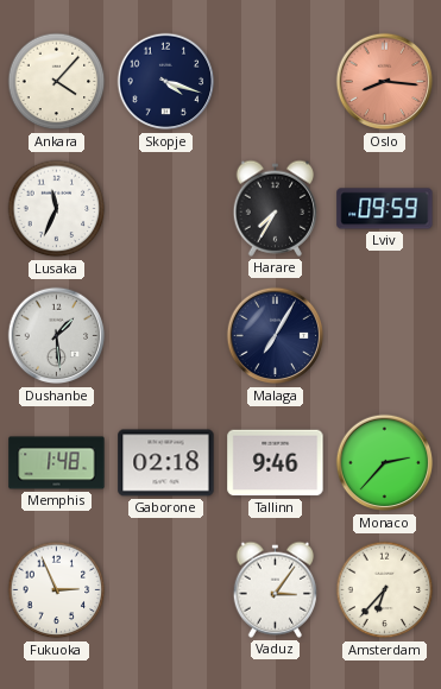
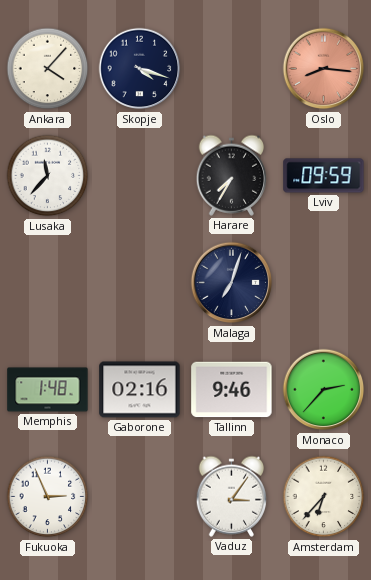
Lusaka: 11:34 -> 11:37 (48, 176)
Dushanbe: 1:29 -> none (57, 336)
Malaga: 7:05 -> 7:03 (232, 283)
Gaborone: 02:18 -> 02:16 (140, 390)
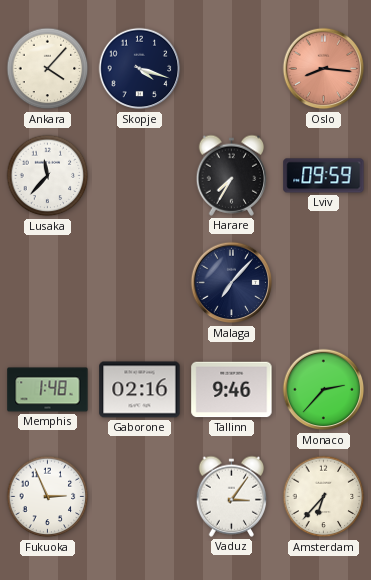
Malaga: 7:03 -> 7:07 (232, 283)
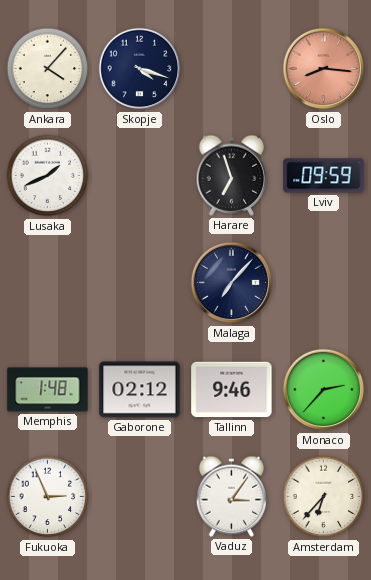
Lusaka: 11:37 -> 1:41 (48, 176)
Harare: 7:35 -> 6:57 (232, 175)
Gaborone: 02:16 -> 02:12 (140, 390)
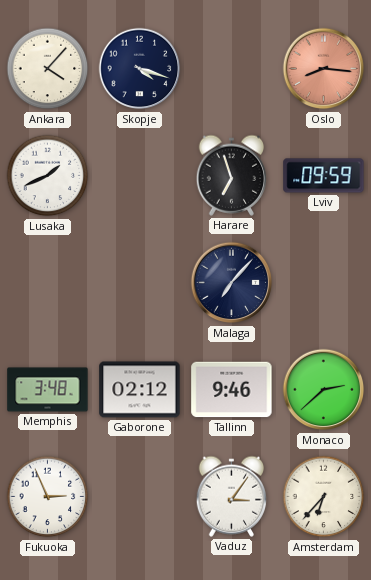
Memphis: 1:48 -> 3:48 (48, 390)
Monaco: 2:37 -> 2:38 (324, 390)
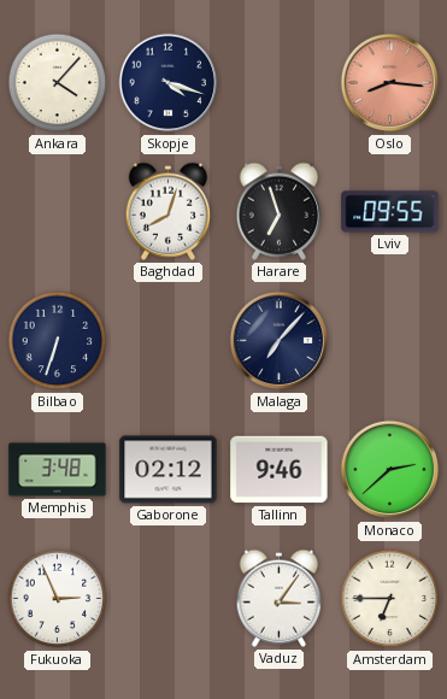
Lusaka: 1:41 -> none (48, 176)
Baghdad: none -> 8:03 (169, 211)
Lviv: 09:59 -> 09:55 (390, 212)
Bilbao: none -> 6:33 (58, 341)
Amsterdam: 6:37 -> 6:45 (390, 599)
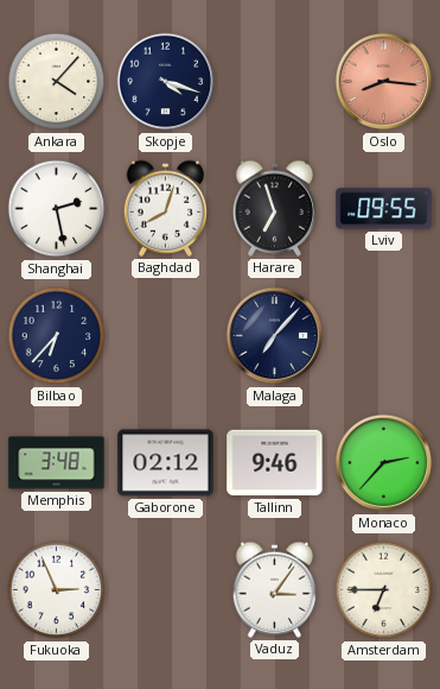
Shanghai: none -> 2:28 (57, 209)
Bilbao: 6:33 -> 6:37 (57, 336)
Monaco: 2:38 -> 2:37 (384, 463)
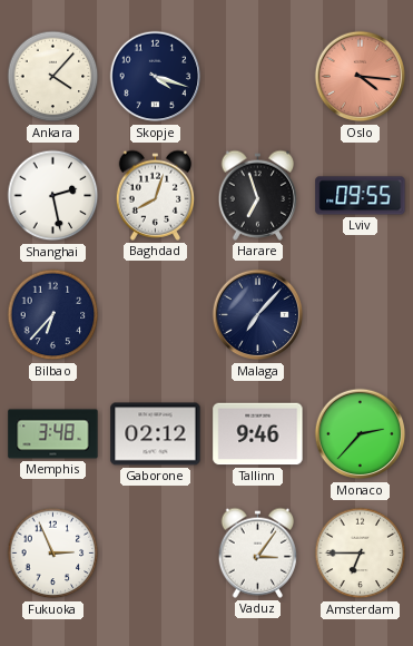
Oslo: 8:16 -> 4:16 (361, 77)
